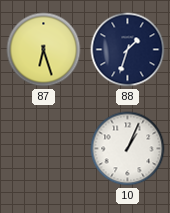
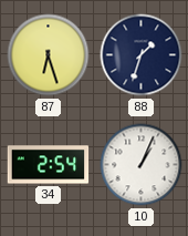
34: none -> 2:54 (49, 165)
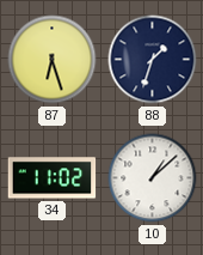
34: 2:54 -> 11:02 (53, 178)
10: 1:04 -> 1:08 (153, 178)
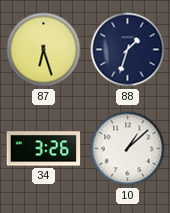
34: 11:02 -> 3:26 (44, 149)
